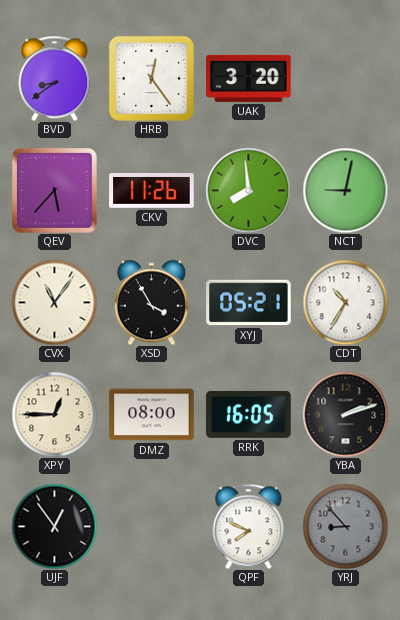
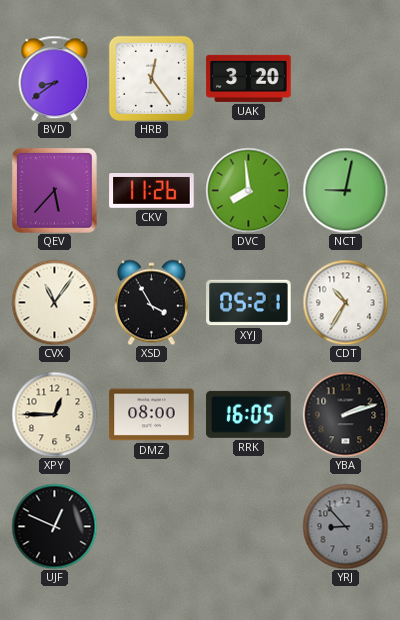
UJF: 12:54 -> 12:49 (54, 526)
QPF: 7:49 -> none (249, 526)
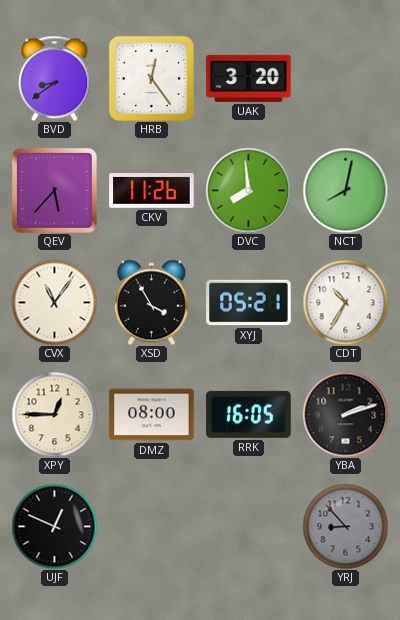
NCT: 9:02 -> 8:02 (345, 190)
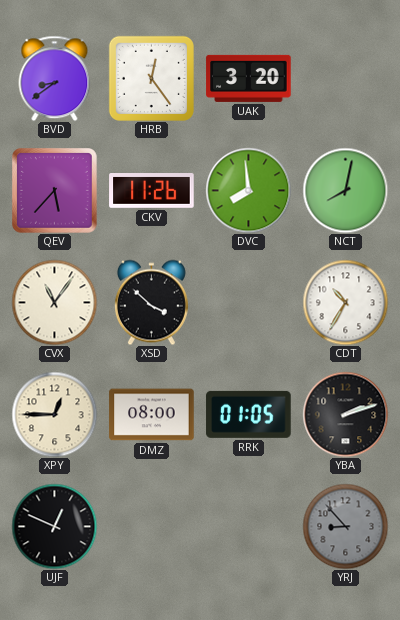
XSD: 3:55 -> 3:52 (151, 302)
XYJ: 05:21 -> none (249, 303)
RRK: 16:05 -> 01:05 (249, 414)
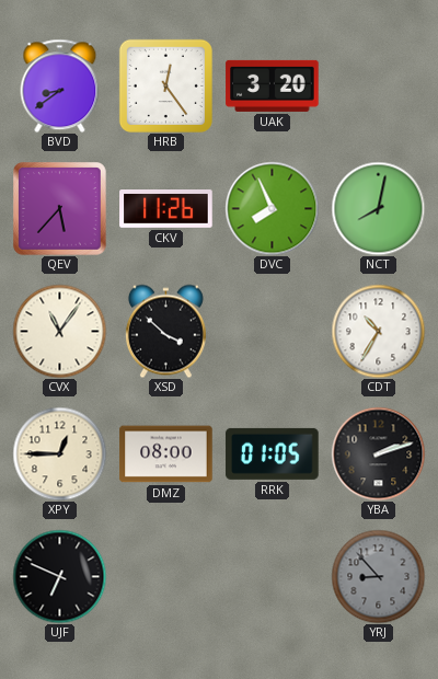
DVC: 7:59 -> 7:56 (272, 208)
UJF: 12:49 -> 6:49 (59, 576)
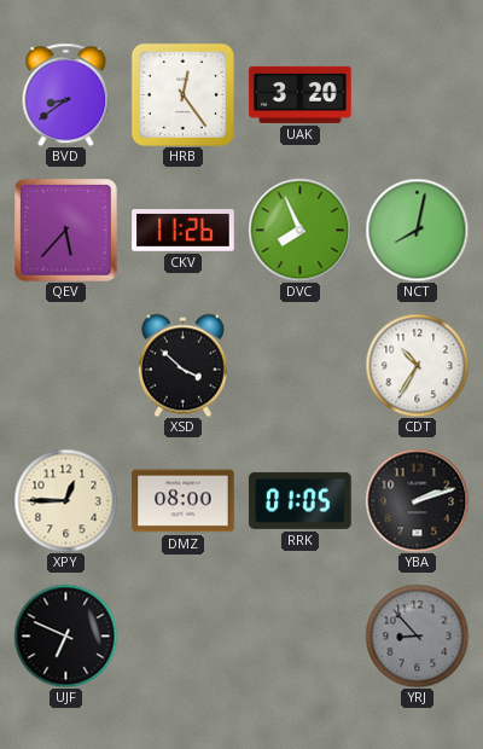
CVX: 11:06 -> none (59, 331)
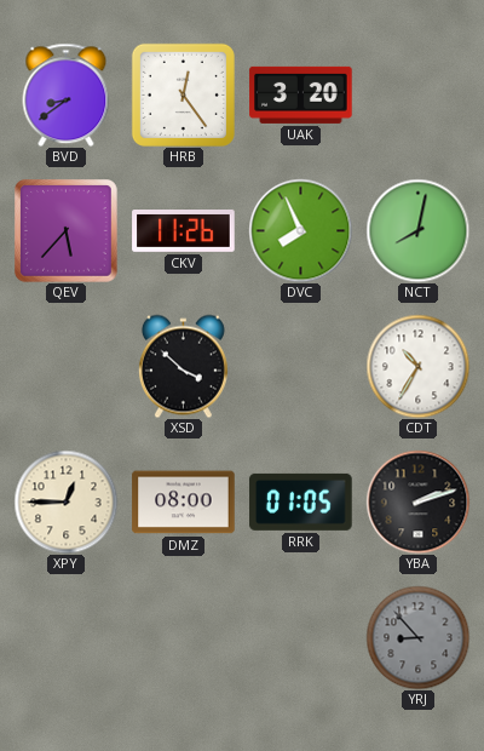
UJF: 6:49 -> none (65, 635)
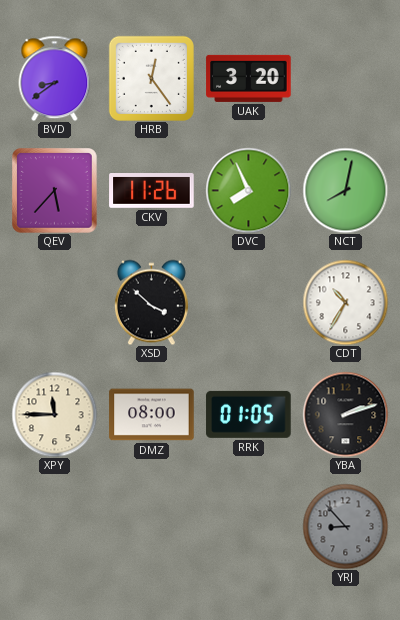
XPY: 12:45 -> 11:45 (54, 414)
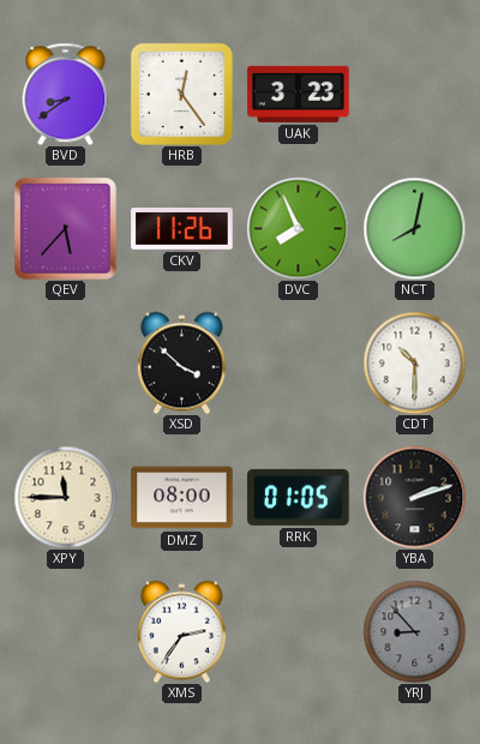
UAK: 3:20 -> 3:23 (299, 94)
CDT: 10:35 -> 10:30 (414, 362)
XMS: none -> 2:36 (181, 631)
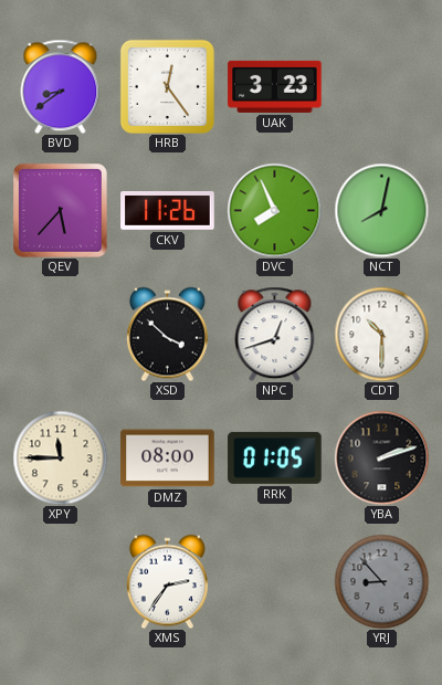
NPC: none -> 12:42 (275, 334)
